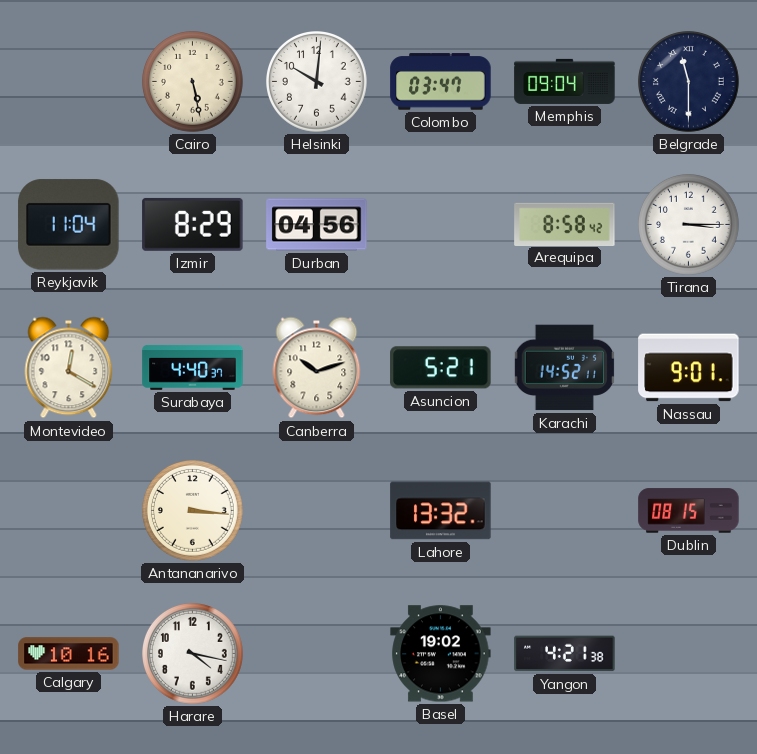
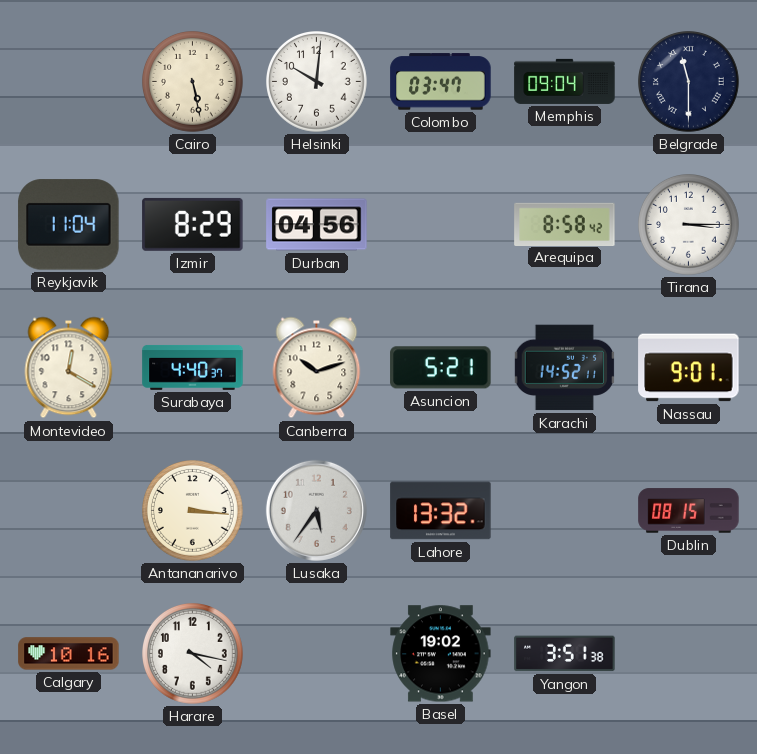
Lusaka: none -> 5:36 (316, 510)
Yangon: 4:21 -> 3:51 (565, 654)
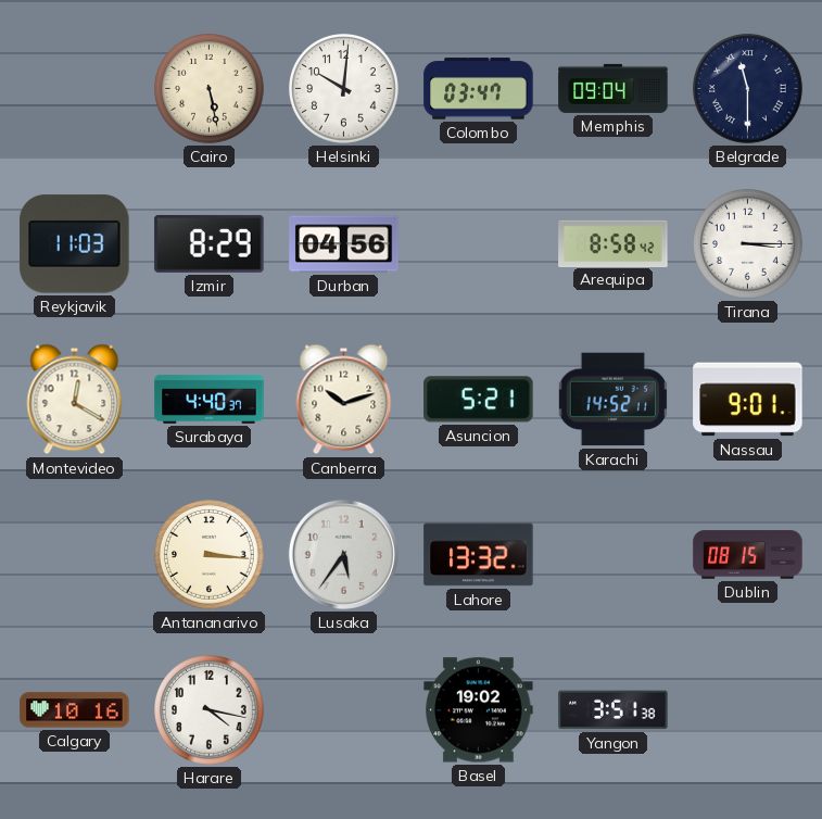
Reykjavik: 11:04 -> 11:03 (75, 244)
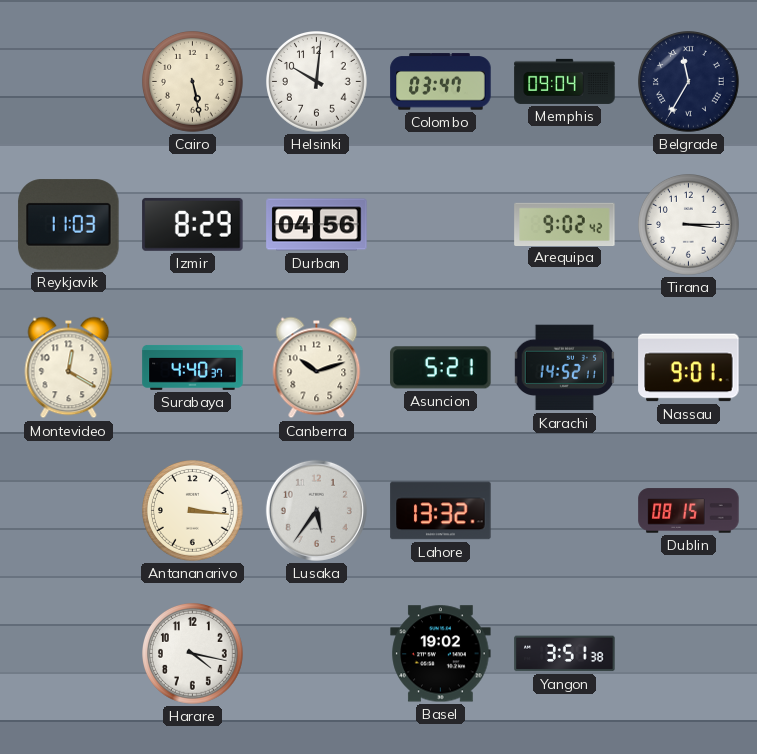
Belgrade: 11:30 -> 11:35 (689, 82)
Arequipa: 8:58 -> 9:02 (565, 224)
Calgary: 10:16 -> none (75, 710)
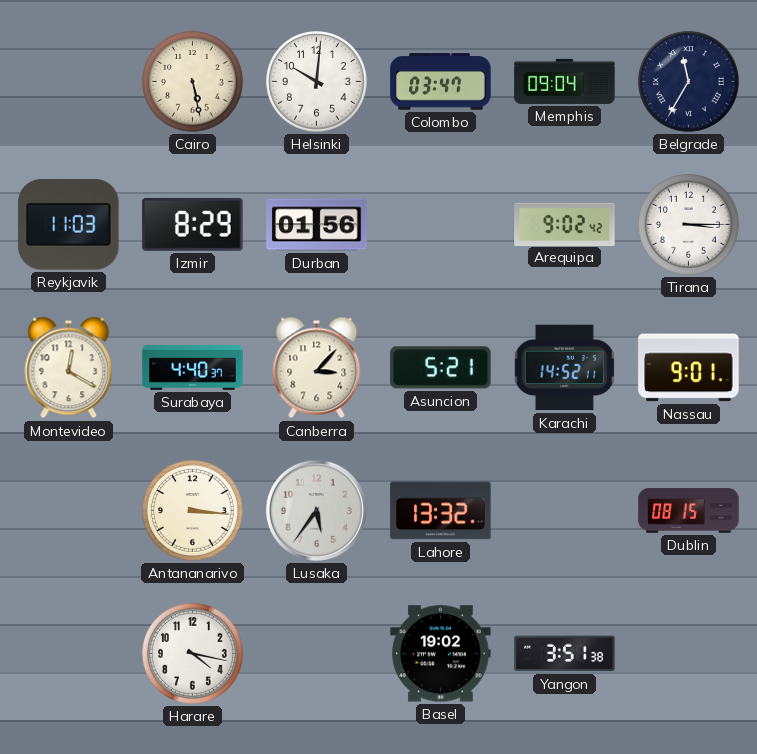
Durban: 04:56 -> 01:56 (317, 225)
Canberra: 10:12 -> 3:07 (317, 368)
